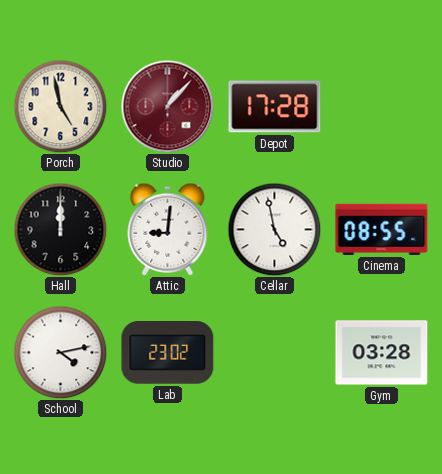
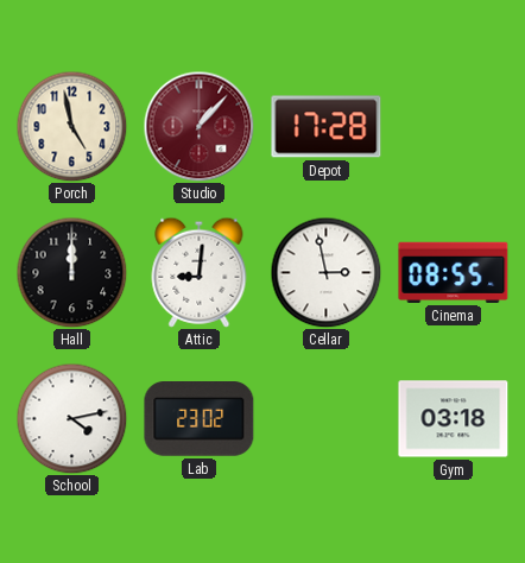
Cellar: 4:58 -> 2:58 (325, 272)
Gym: 03:28 -> 03:18 (454, 419)
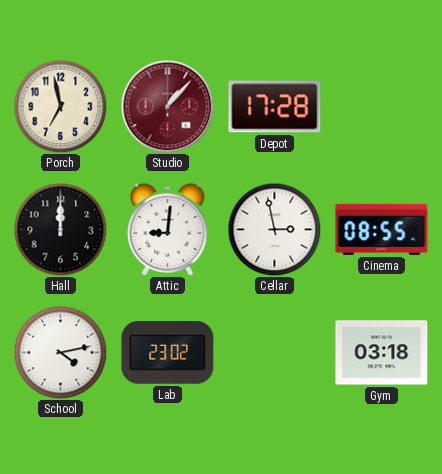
Porch: 4:58 -> 6:58 (60, 106)
